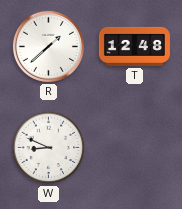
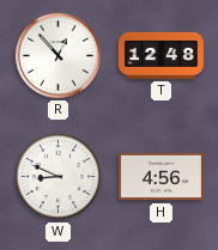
R: 1:38 -> 12:53 (57, 55)
H: none -> 4:56 (161, 177)
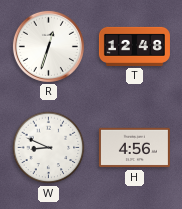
R: 12:53 -> 12:33 (48, 46)
